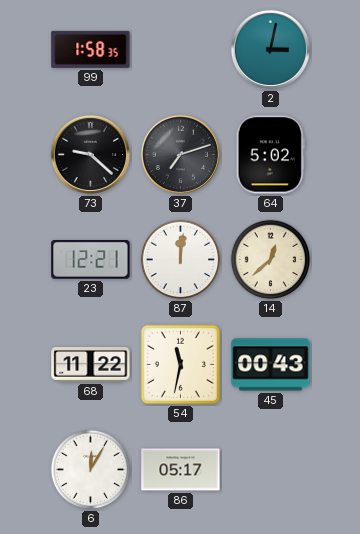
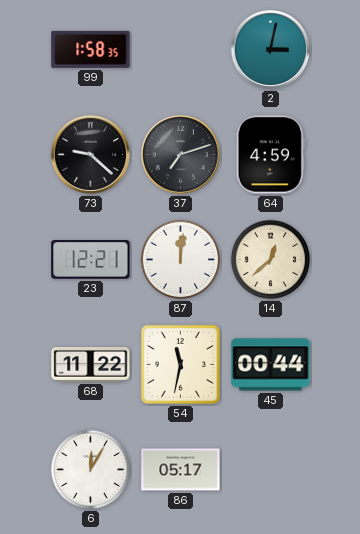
64: 5:02 -> 4:59 (270, 155)
45: 00:43 -> 00:44 (271, 365)
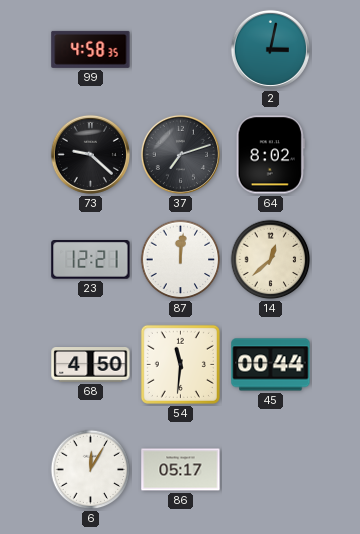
99: 1:58 -> 4:58 (91, 49)
64: 4:59 -> 8:02 (270, 155)
68: 11:22 -> 4:50 (91, 365)
54: 11:32 -> 11:31 (180, 364)
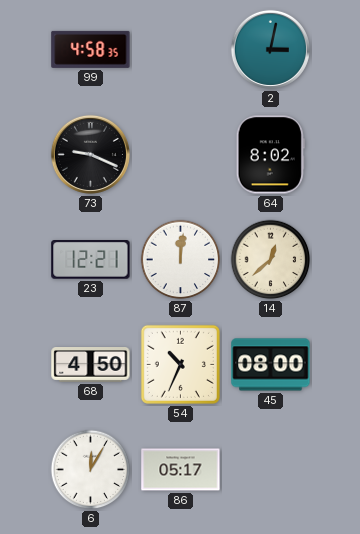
73: 9:22 -> 9:19 (90, 154)
37: 7:12 -> none (180, 154)
54: 11:31 -> 10:34 (180, 364)
45: 00:44 -> 08:00 (271, 365)
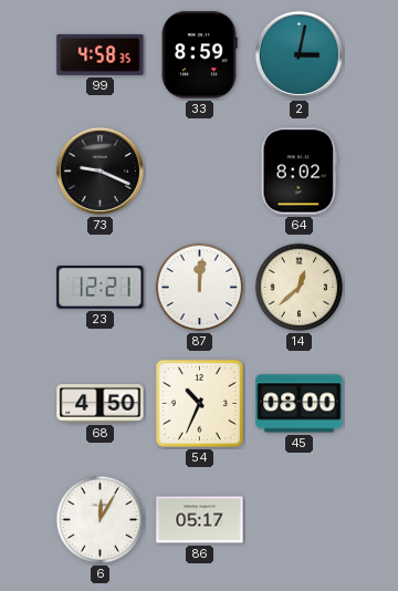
33: none -> 8:59 (199, 55)
